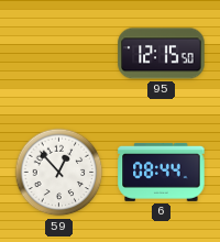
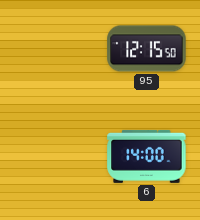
59: 12:53 -> none (59, 173)
6: 08:44 -> 14:00 (147, 156)
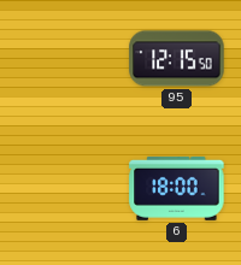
6: 14:00 -> 18:00 (177, 188)
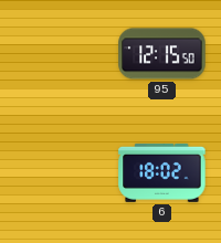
6: 18:00 -> 18:02 (162, 172)
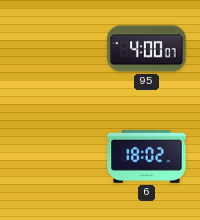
95: 12:15 -> 4:00 (147, 49)
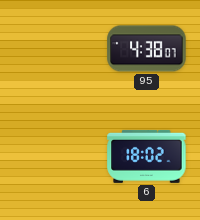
95: 4:00 -> 4:38 (147, 49)
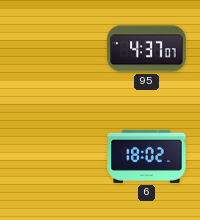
95: 4:38 -> 4:37 (147, 49)
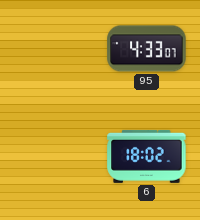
95: 4:37 -> 4:33 (147, 49)
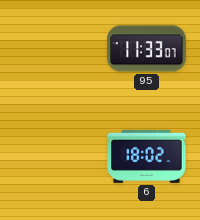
95: 4:33 -> 11:33 (147, 49)
